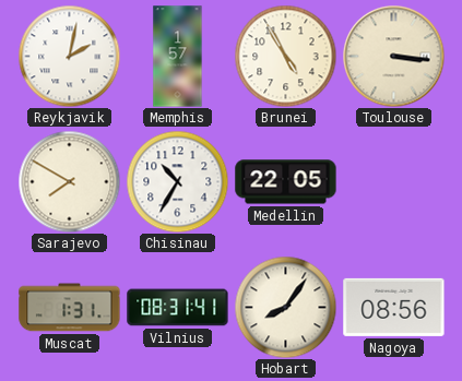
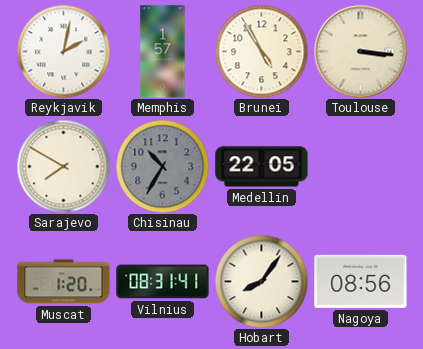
Chisinau dial: white -> grey (162, 166)
Muscat: 1:31 -> 1:20 (64, 282)
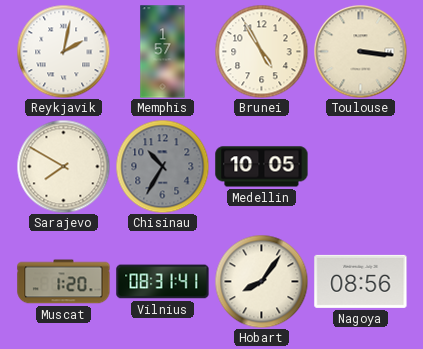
Medellin: 22:05 -> 10:05 (262, 167)
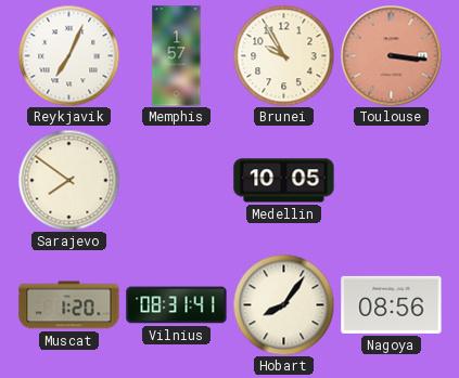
Reykjavik: 2:02 -> 7:04 (68, 55)
Brunei: 4:55 -> 9:55 (283, 55)
Toulouse dial: cream -> salmon (391, 55)
Sarajevo: 7:50 -> 7:51 (68, 180)
Chisinau: 10:35 -> none (162, 166)
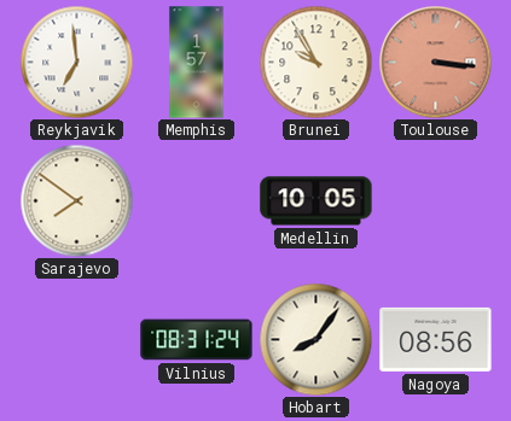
Reykjavik: 7:04 -> 6:59 (76, 62)
Muscat: 1:20 -> none (69, 305)
Vilnius: 08:31:41 -> 08:31:24 (197, 340)
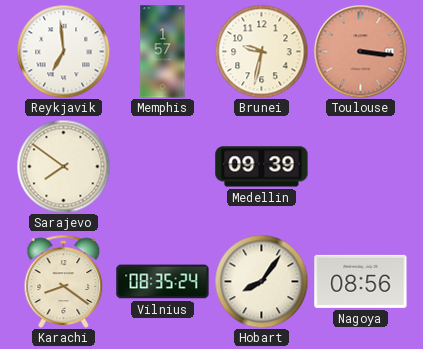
Brunei: 9:55 -> 9:32 (261, 51)
Medellin: 10:05 -> 09:39 (262, 167)
Karachi: none -> 8:21 (64, 281)
Vilnius: 08:31 -> 08:35 (163, 282)
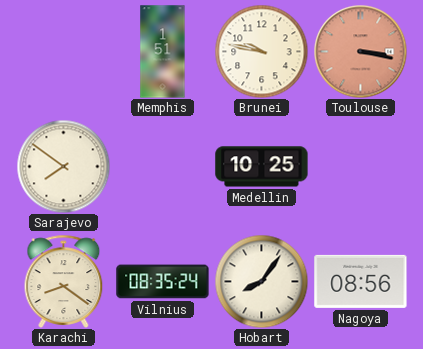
Reykjavik: 6:59 -> none (63, 51)
Memphis: 1:57 -> 1:51 (163, 52)
Brunei: 9:32 -> 9:47 (261, 51)
Toulouse: 3:16 -> 3:17 (360, 51)
Medellin: 09:39 -> 10:25 (262, 167)
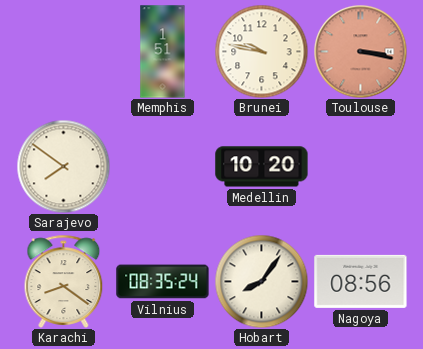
Medellin: 10:25 -> 10:20 (262, 167)
